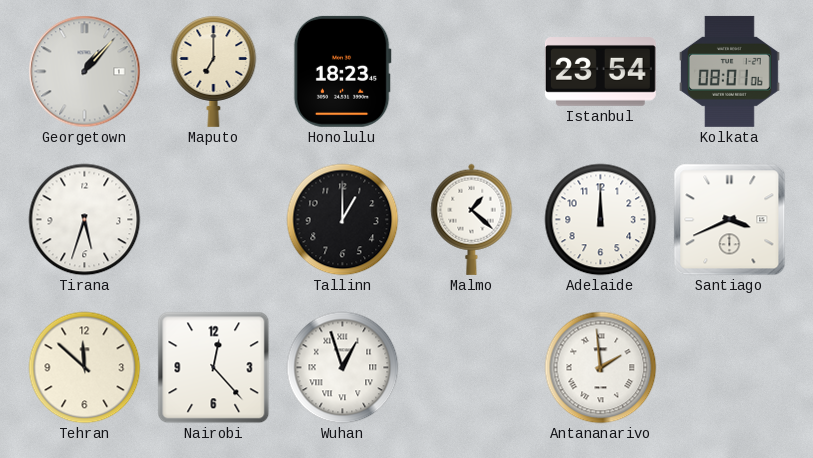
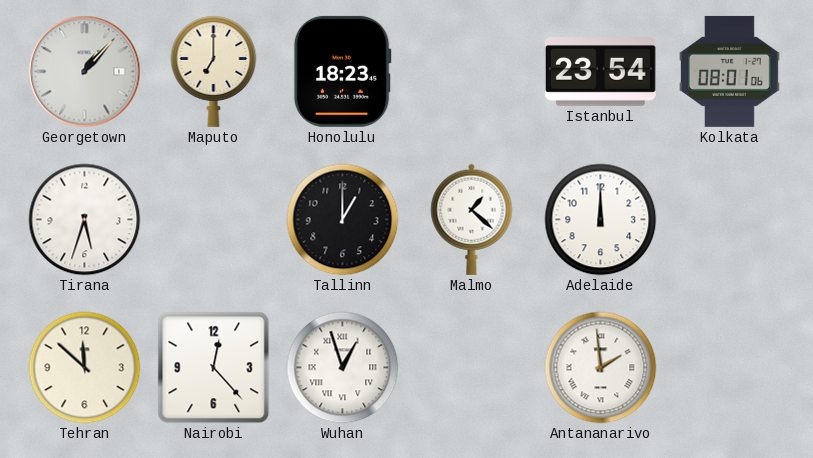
Santiago: 3:41 -> none (730, 220)
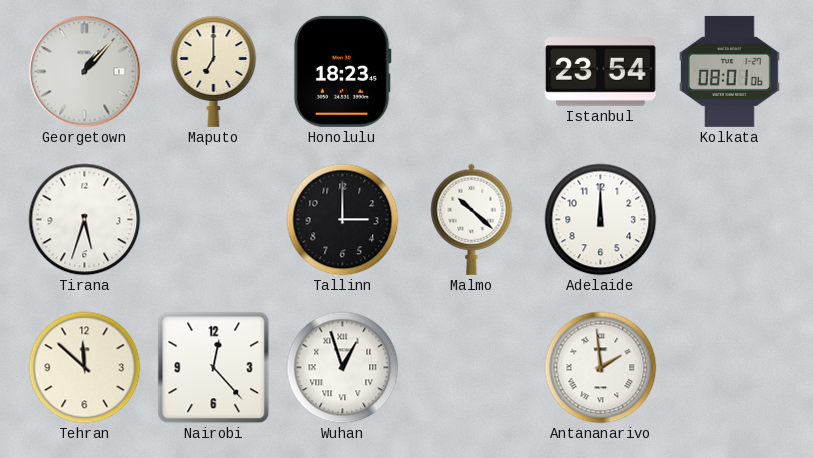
Tallinn: 1:00 -> 3:00 (343, 220)
Malmo: 1:22 -> 10:22 (472, 219)
